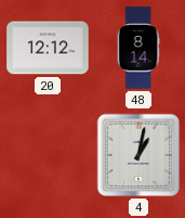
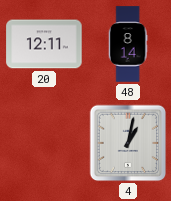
20: 12:12 -> 12:11 (44, 44)
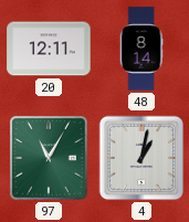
97: none -> 11:05 (49, 158)
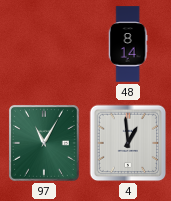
20: 12:11 -> none (49, 49)
4: 1:02 -> 12:59 (128, 143)
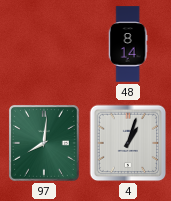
97: 11:05 -> 8:01 (44, 143)
4: 12:59 -> 1:03 (128, 143)
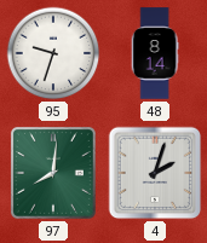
95: none -> 9:33 (53, 53)
4: 1:03 -> 2:03 (155, 173)
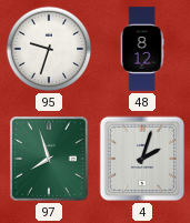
48: 8:14 -> 8:12 (142, 49)
97: 8:01 -> 7:57 (49, 159)
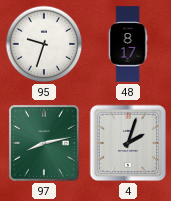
48: 8:12 -> 8:17 (128, 44)
97: 7:57 -> 8:13 (44, 143)
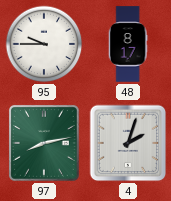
95: 9:33 -> 9:45 (44, 44)
